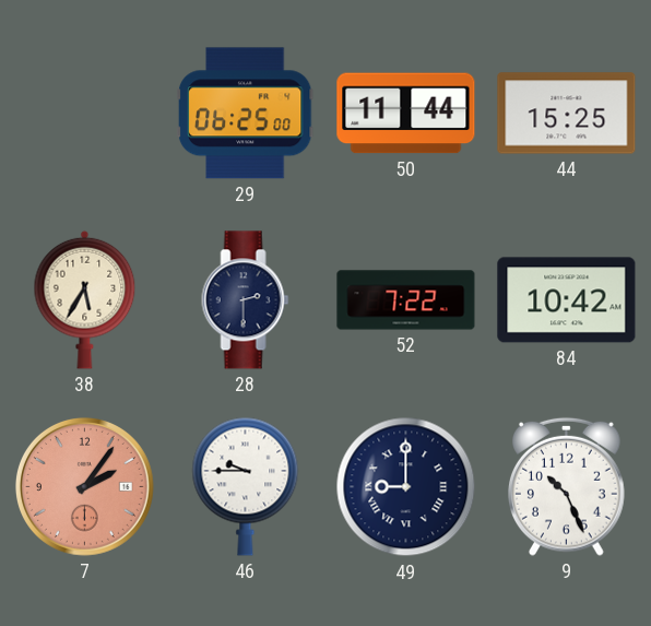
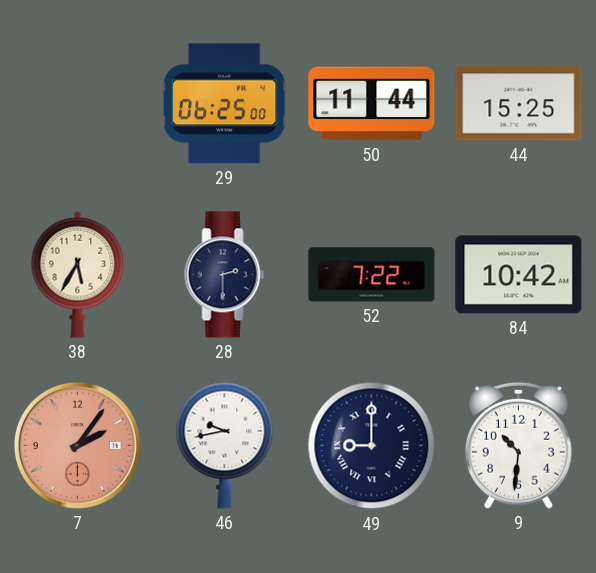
46: 9:45 -> 9:43 (225, 445)
9: 10:26 -> 10:31 (519, 445)
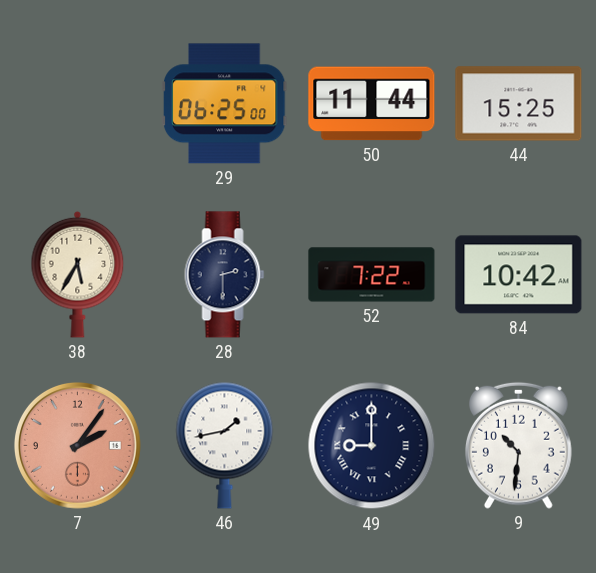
46: 9:43 -> 1:43 (225, 445)
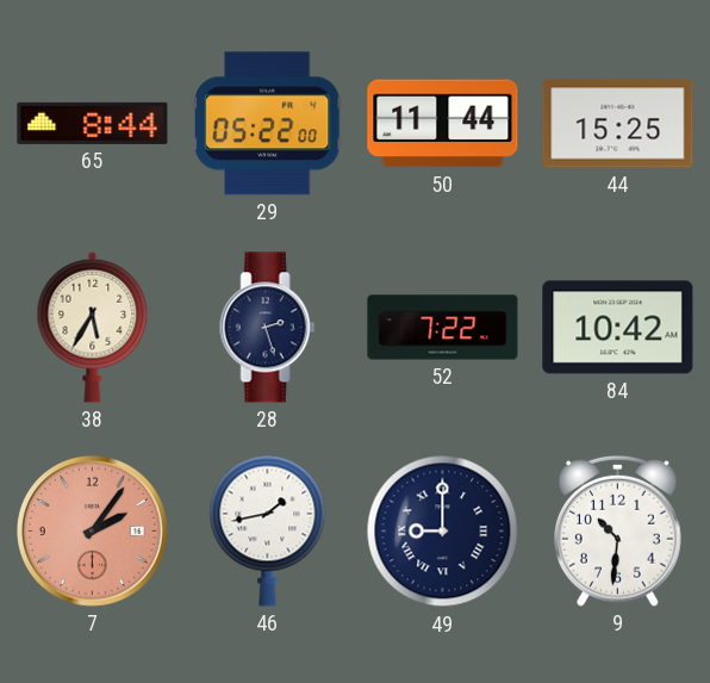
65: none -> 8:44 (93, 123)
29: 06:25 -> 05:22 (267, 124)
28: 2:30 -> 2:27 (268, 328)
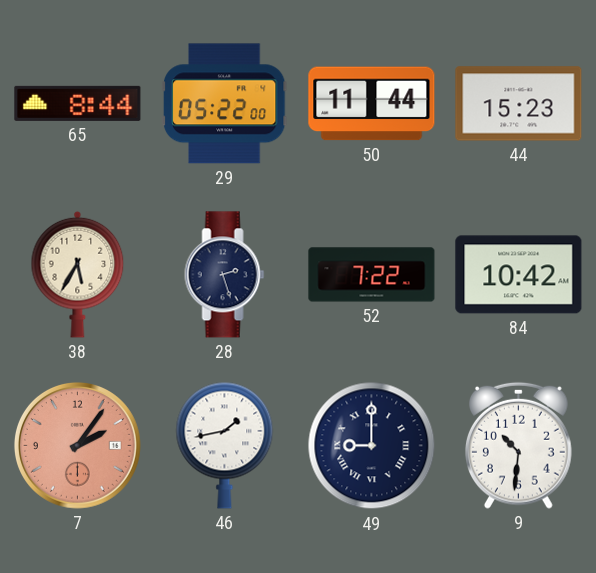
44: 15:25 -> 15:23 (519, 104)
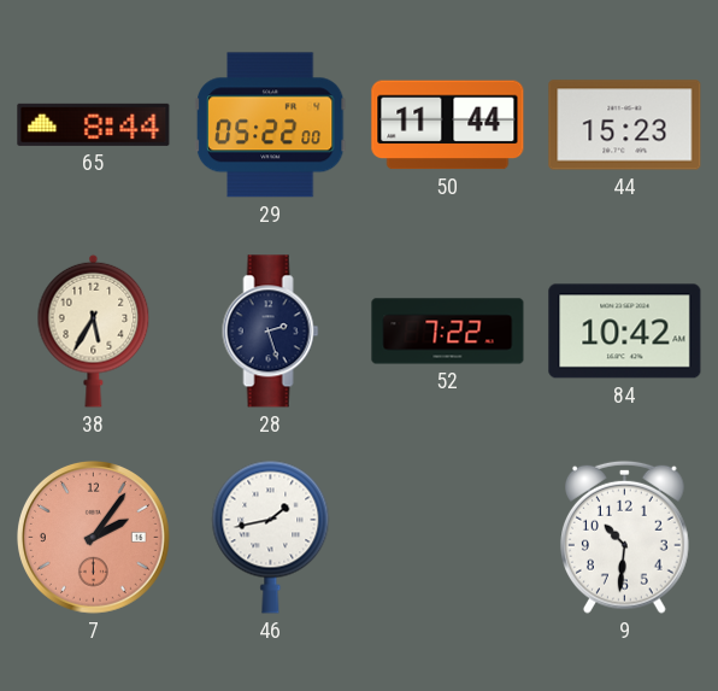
49: 9:00 -> none (372, 446)
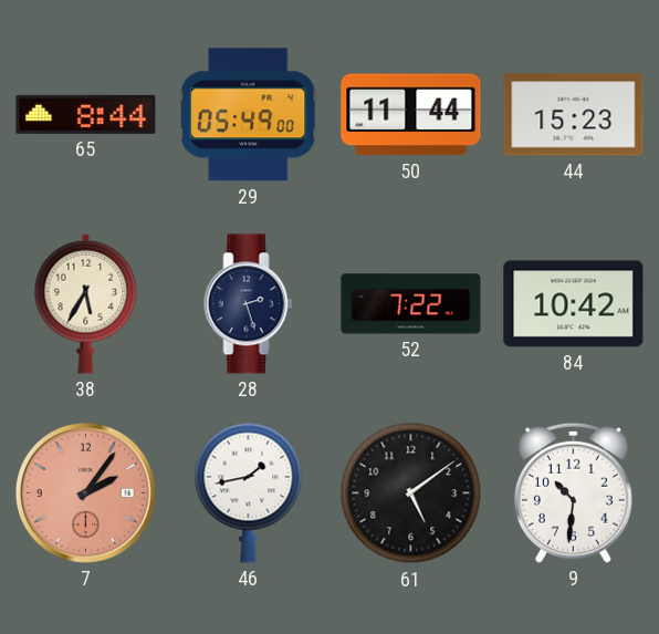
29: 05:22 -> 05:49 (248, 115)
61: none -> 5:09 (411, 493)
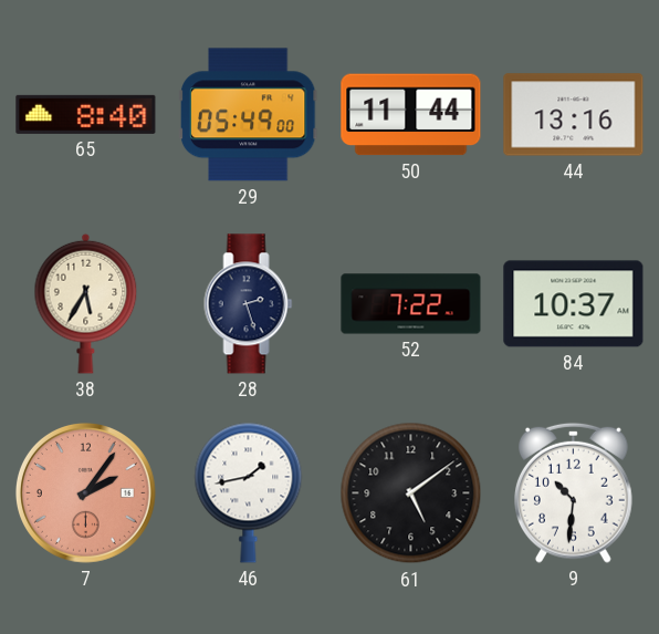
65: 8:44 -> 8:40 (86, 114)
44: 15:23 -> 13:16 (574, 115)
84: 10:42 -> 10:37 (574, 304)
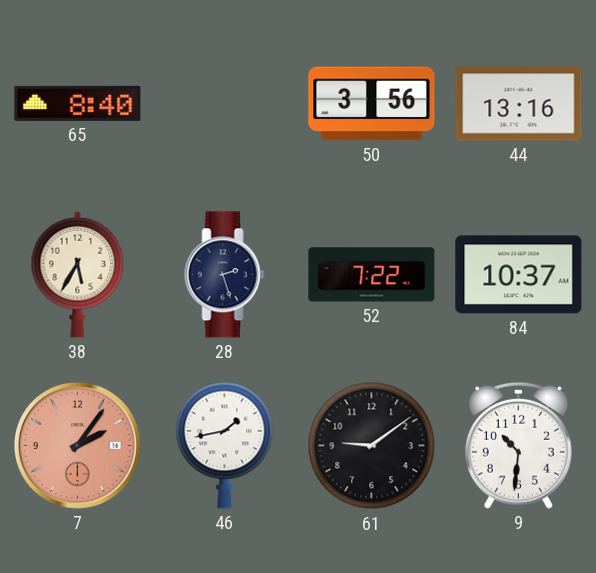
29: 05:49 -> none (248, 115)
50: 11:44 -> 3:56 (372, 104)
61: 5:09 -> 9:09 (372, 446)
